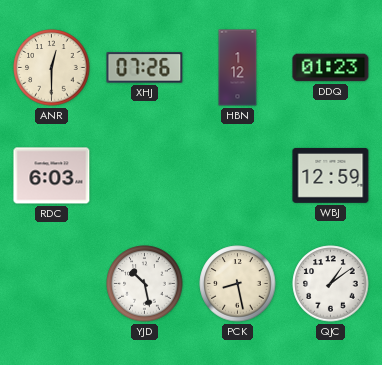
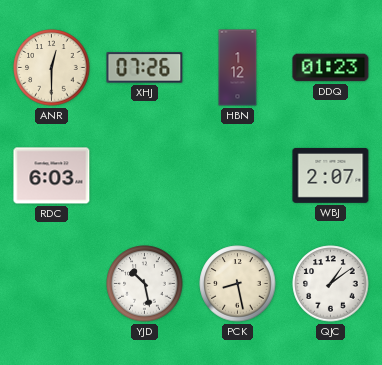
WBJ: 12:59 -> 2:07 (331, 175)
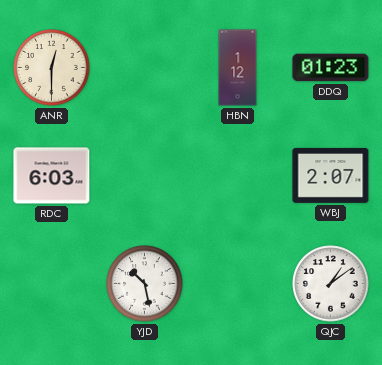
XHJ: 07:26 -> none (145, 68)
PCK: 8:28 -> none (238, 284)
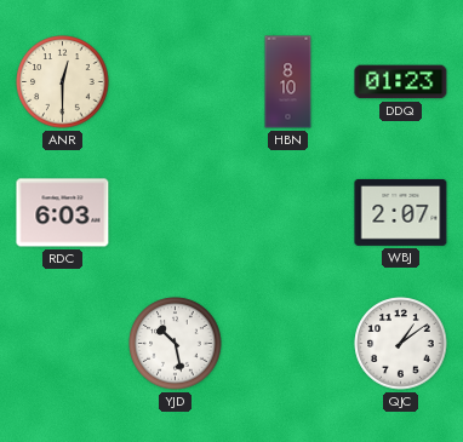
HBN: 1:12 -> 8:10 (288, 82)
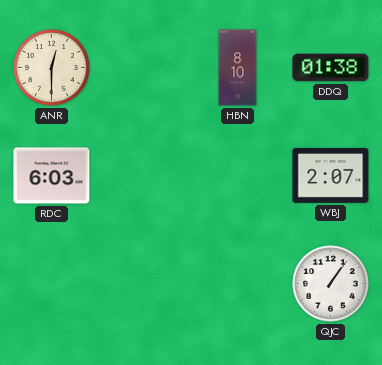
DDQ: 01:23 -> 01:38 (331, 68)
YJD: 10:28 -> none (176, 344)
QJC: 1:09 -> 1:06 (331, 284)
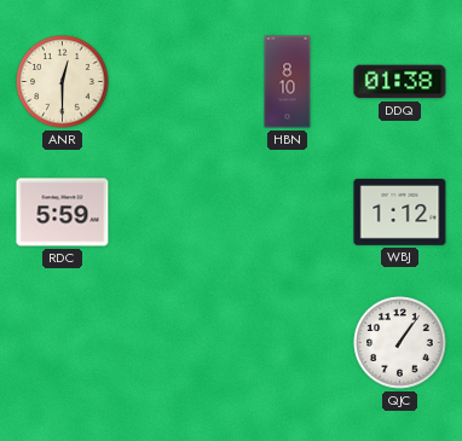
RDC: 6:03 -> 5:59 (63, 213)
WBJ: 2:07 -> 1:12 (400, 211)
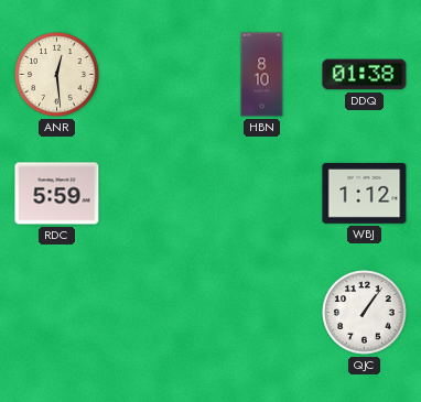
ANR: 12:30 -> 12:29 (57, 75)
